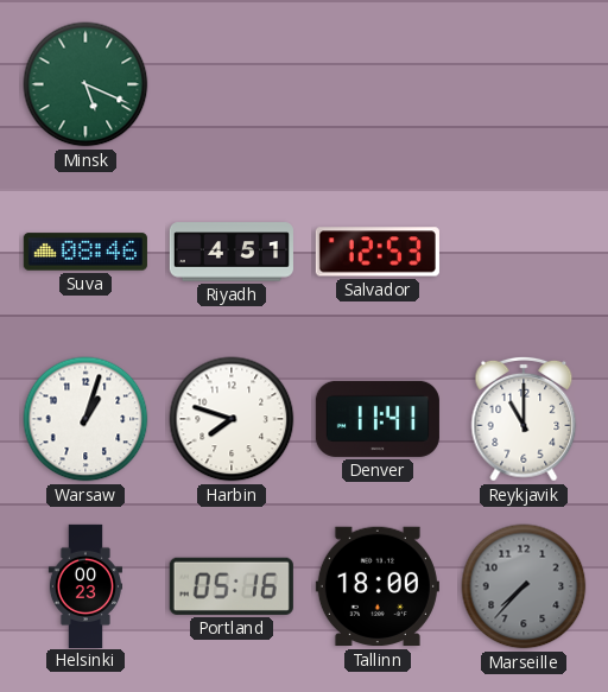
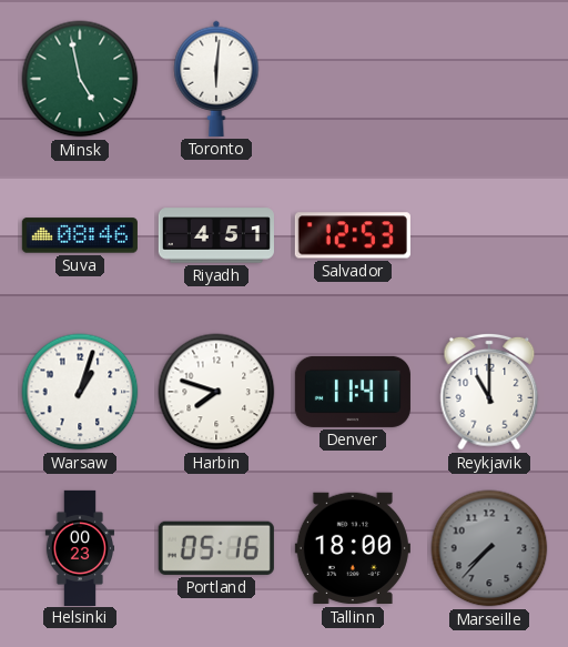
Minsk: 5:19 -> 4:58 (80, 79)
Toronto: none -> 6:01 (216, 79)
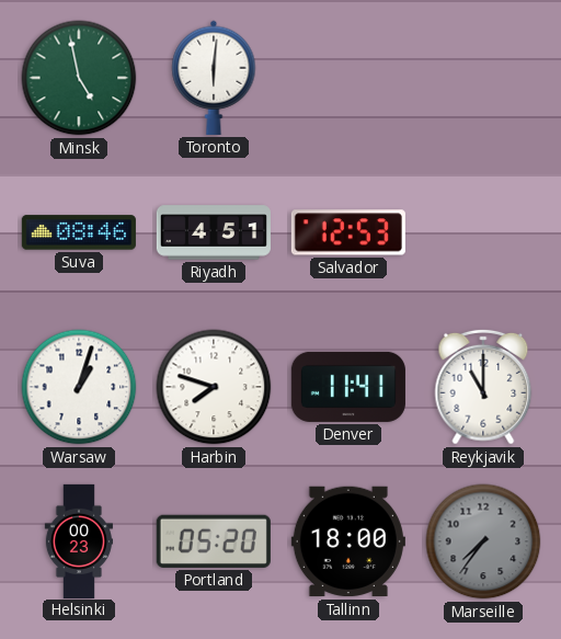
Portland: 05:16 -> 05:20 (214, 541)
Marseille: 7:37 -> 7:36 (483, 541)
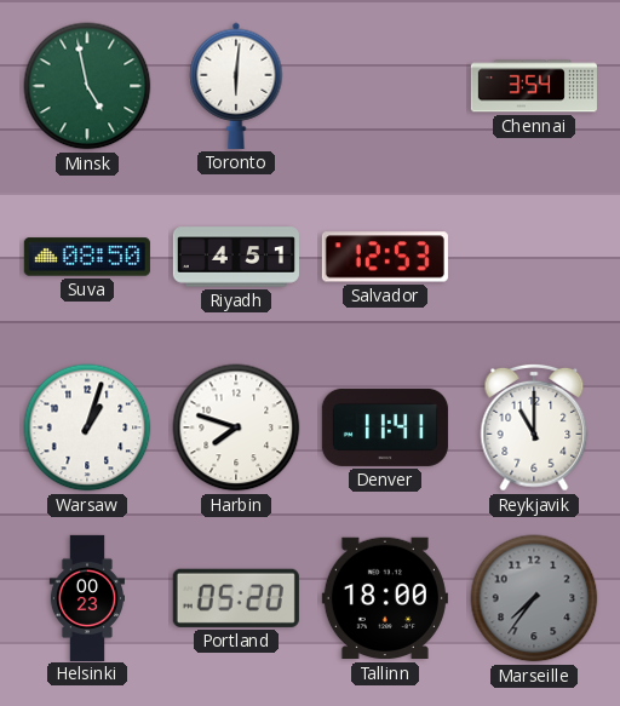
Chennai: none -> 3:54 (534, 86)
Suva: 08:46 -> 08:50 (87, 257)
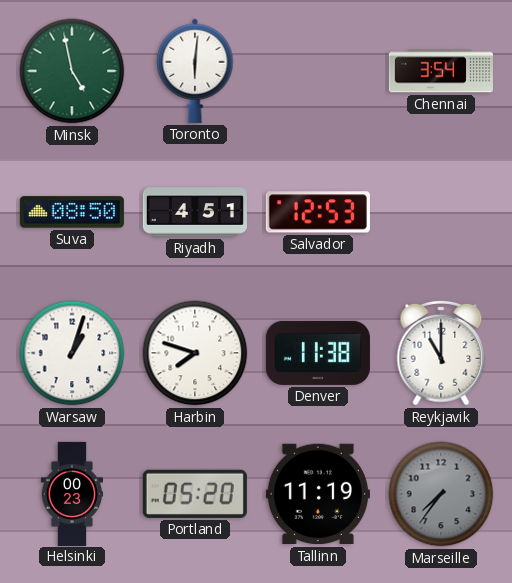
Denver: 11:41 -> 11:38 (318, 353)
Tallinn: 18:00 -> 11:19 (318, 494)
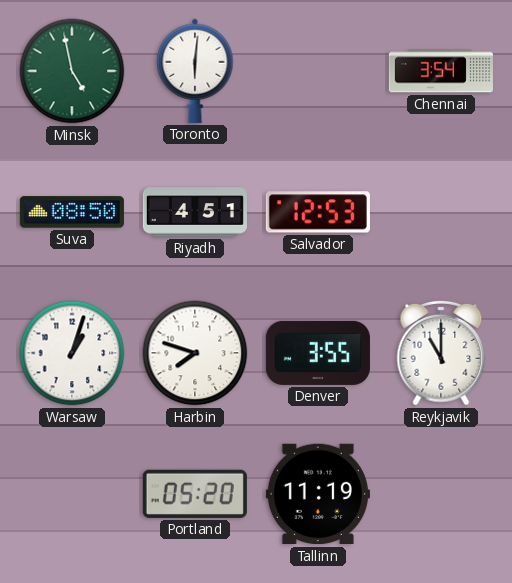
Denver: 11:38 -> 3:55 (318, 353)
Helsinki: 00:23 -> none (71, 493)
Marseille: 7:36 -> none (441, 494)
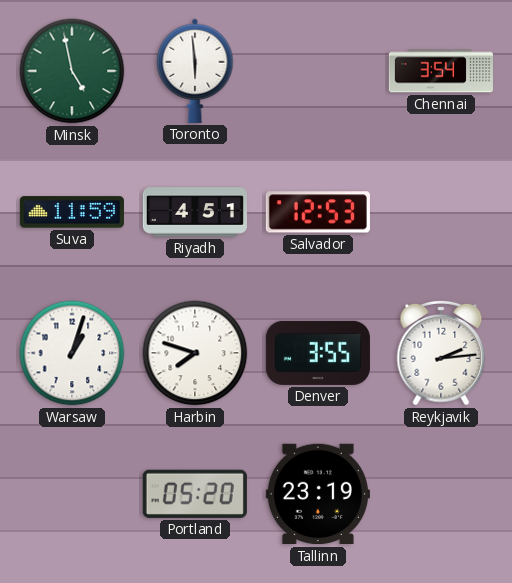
Toronto: 6:01 -> 5:59 (195, 71)
Suva: 08:50 -> 11:59 (72, 212)
Reykjavik: 11:00 -> 2:14 (441, 353)
Tallinn: 11:19 -> 23:19 (318, 494)
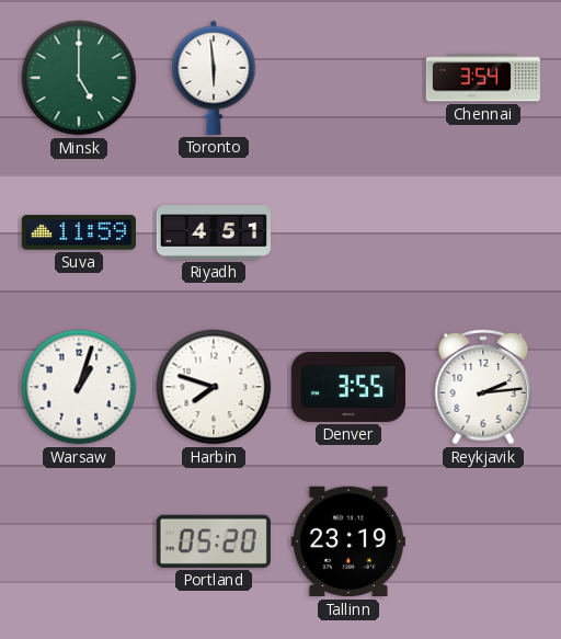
Minsk: 4:58 -> 5:00 (79, 78)
Salvador: 12:53 -> none (318, 212)
